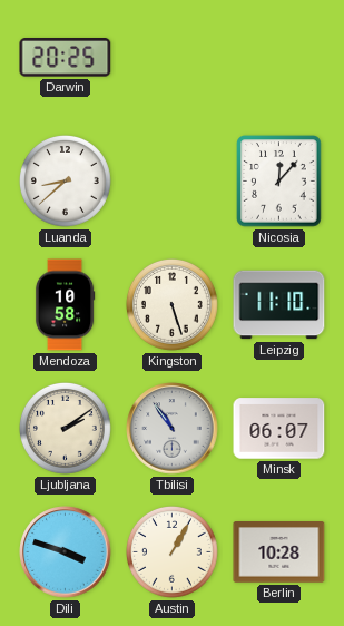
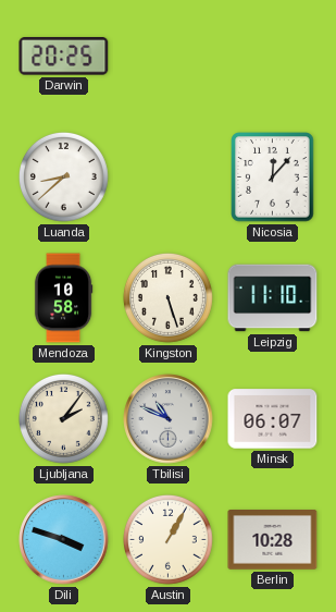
Ljubljana: 2:09 -> 2:06 (63, 418)
Tbilisi: 10:54 -> 10:49 (169, 419)
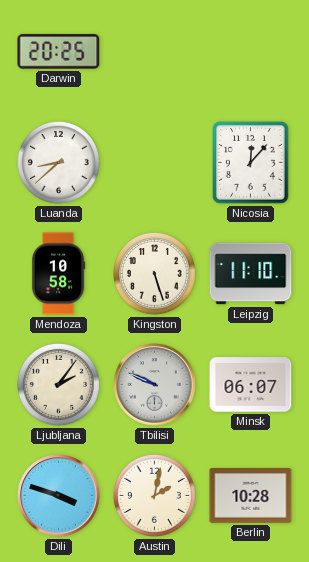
Tbilisi: 10:49 -> 9:49 (155, 385)
Austin: 1:05 -> 2:02 (154, 495)
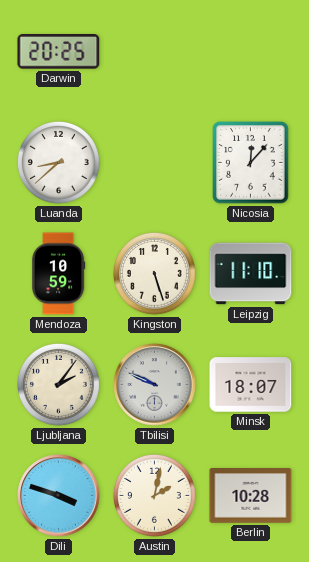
Mendoza: 10:58 -> 10:59 (58, 274)
Minsk: 06:07 -> 18:07 (251, 385)
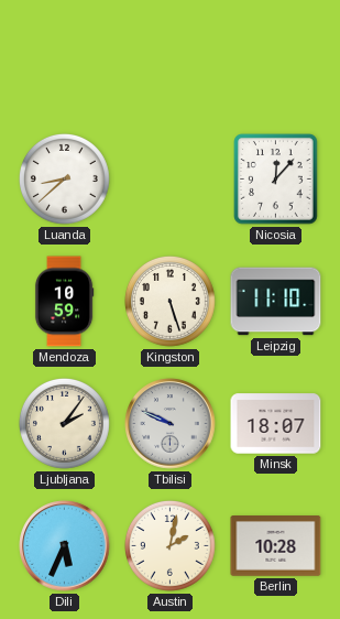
Darwin: 20:25 -> none (59, 52)
Dili: 3:48 -> 5:34 (65, 546)
